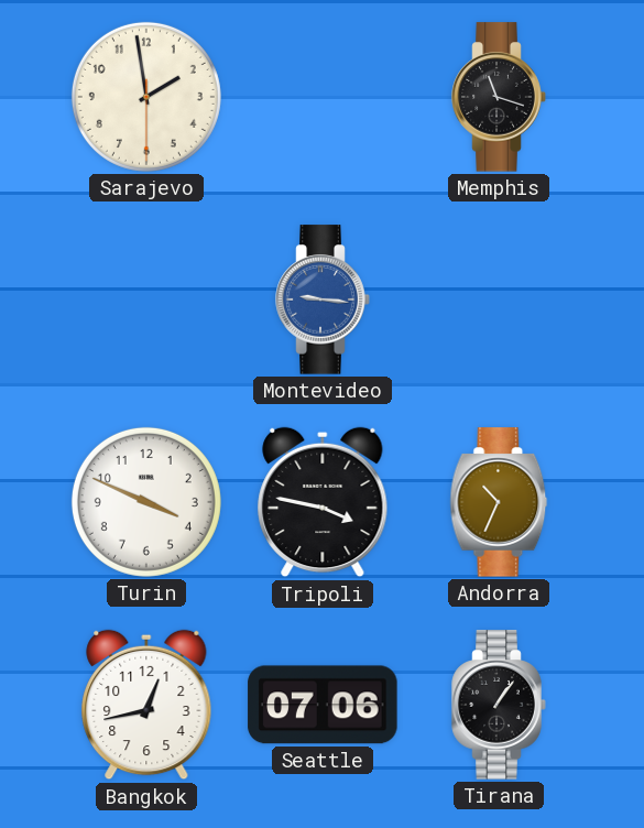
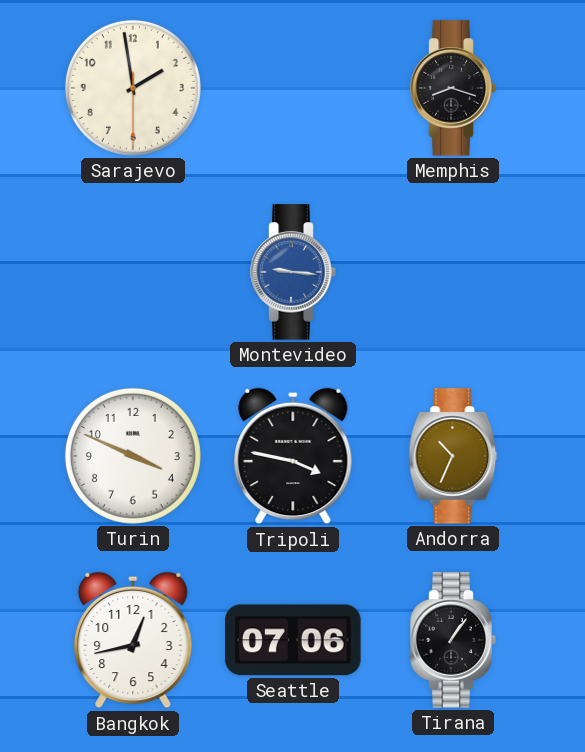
Memphis: 11:18 -> 8:18 (453, 88)
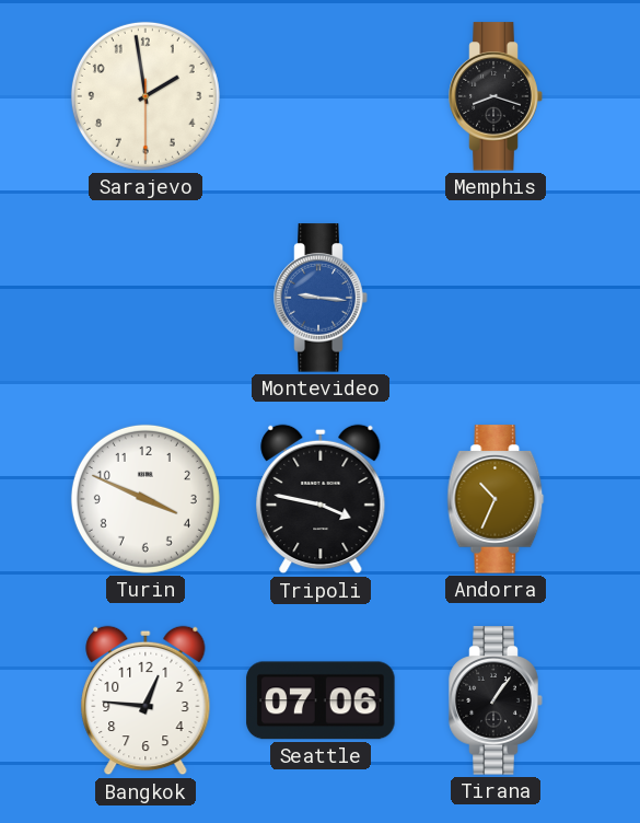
Bangkok: 12:43 -> 12:46 (146, 700)
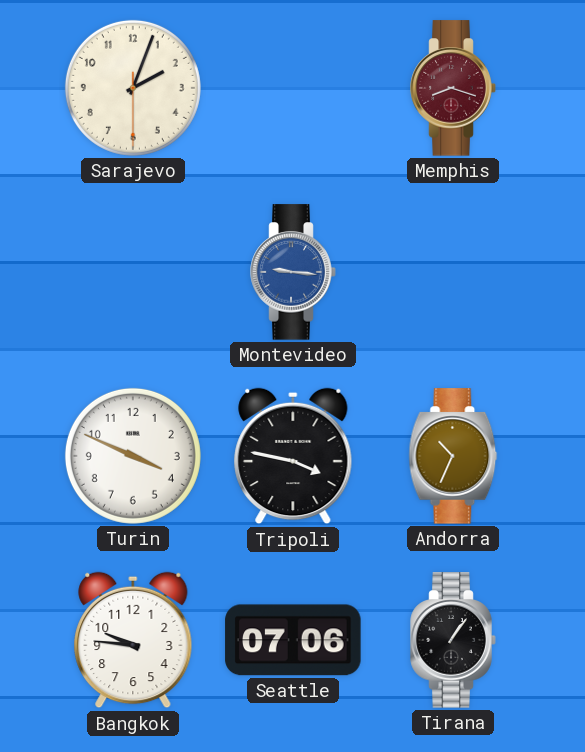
Sarajevo: 1:58 -> 2:03 (133, 88)
Memphis dial: black -> burgundy (453, 88)
Bangkok: 12:46 -> 9:46 (133, 640)
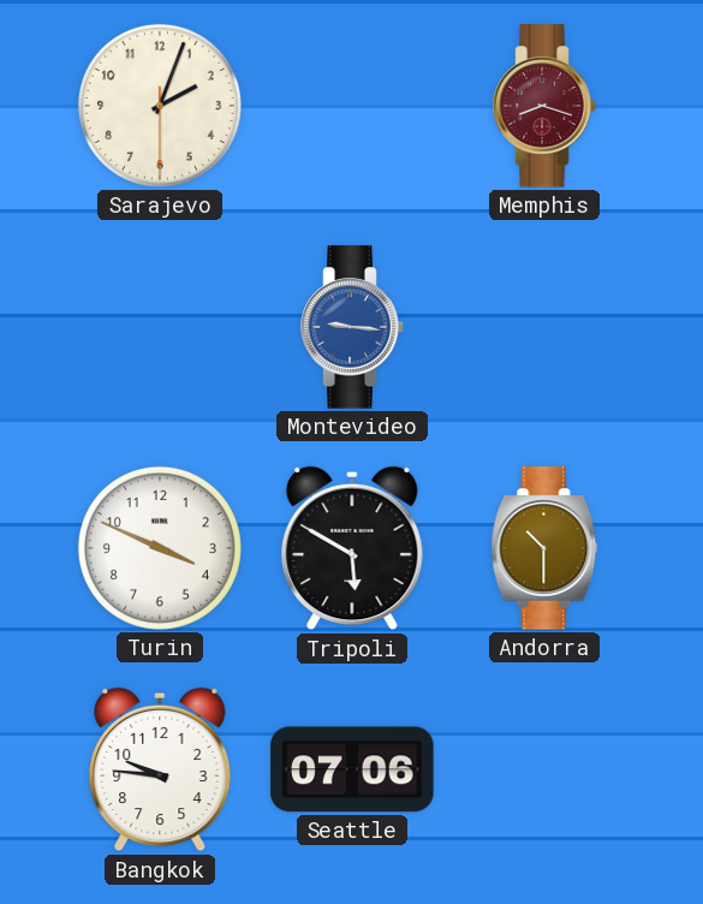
Tripoli: 3:47 -> 5:50 (352, 548)
Andorra: 10:34 -> 10:30 (544, 548)
Tirana: 1:06 -> none (453, 640)
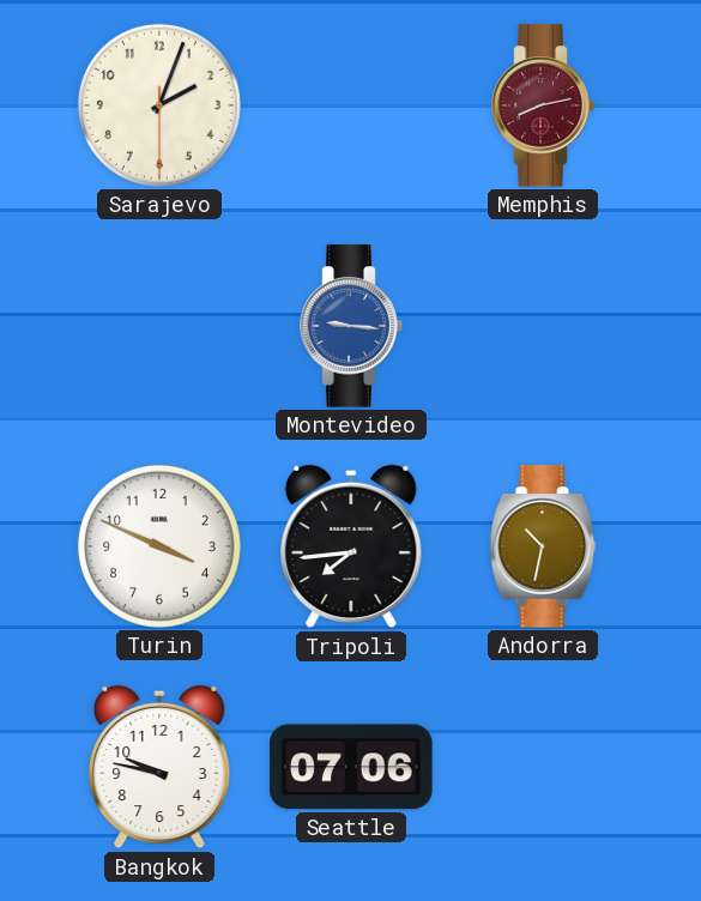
Memphis: 8:18 -> 8:13 (543, 105)
Tripoli: 5:50 -> 7:44 (351, 546)
Andorra: 10:30 -> 10:32 (543, 546)
Bangkok: 9:46 -> 9:47 (159, 767)
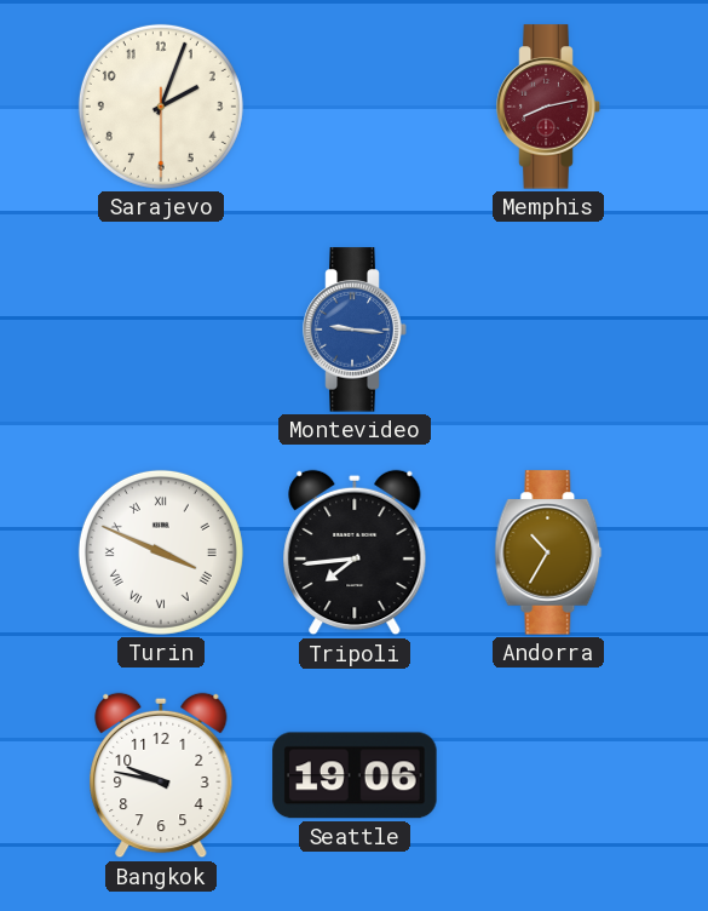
Turin numerals: Arabic -> Roman (161, 552)
Andorra: 10:32 -> 10:35 (548, 552)
Seattle: 07:06 -> 19:06 (355, 775)
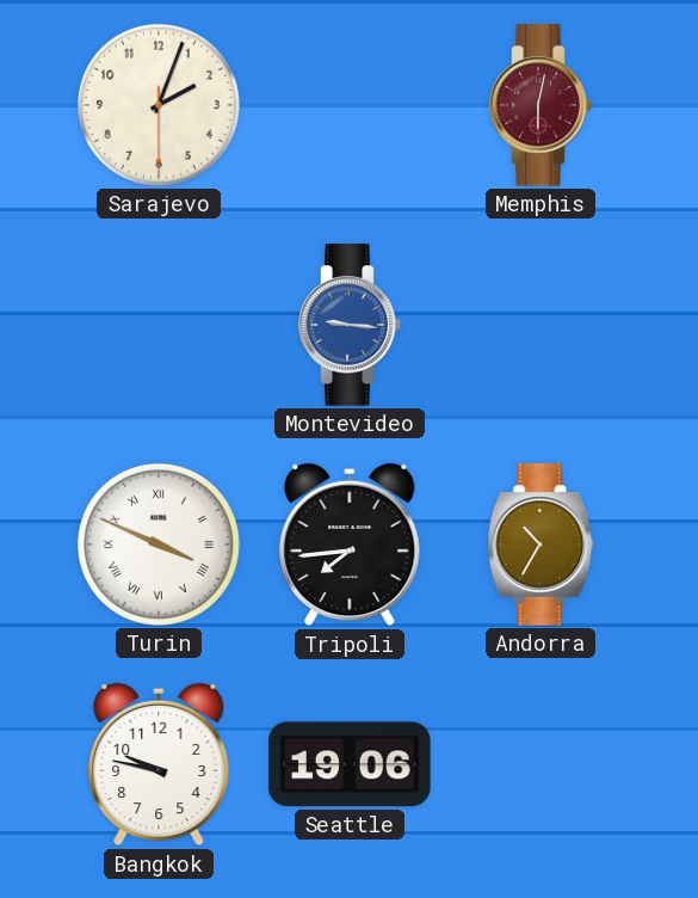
Memphis: 8:13 -> 6:02 (541, 105)
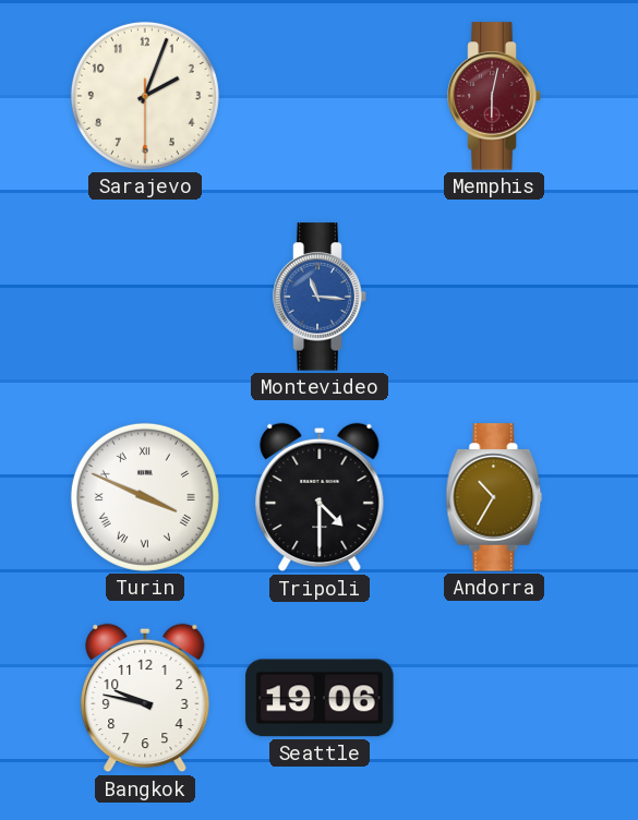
Montevideo: 9:16 -> 11:16 (320, 297)
Tripoli: 7:44 -> 4:30 (320, 497)
